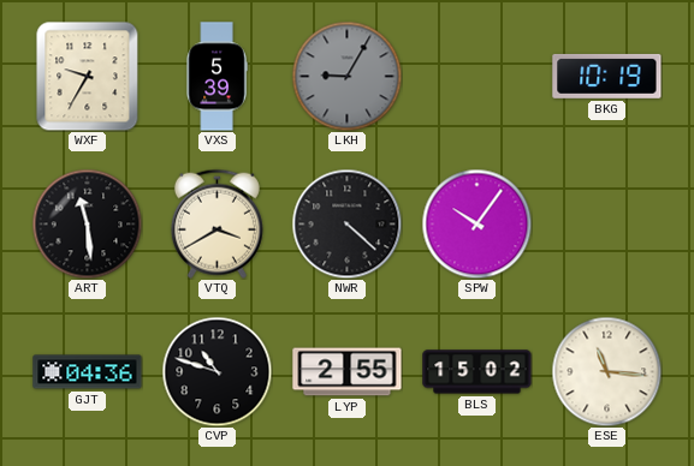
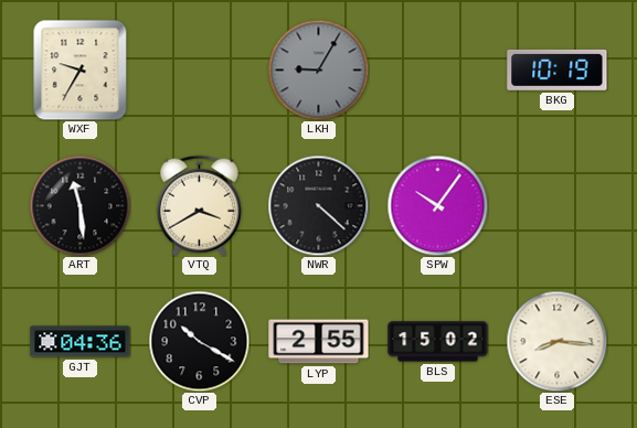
VXS: 5:39 -> none (216, 77)
CVP: 10:48 -> 10:20 (199, 341)
ESE: 11:16 -> 8:16 (556, 341)
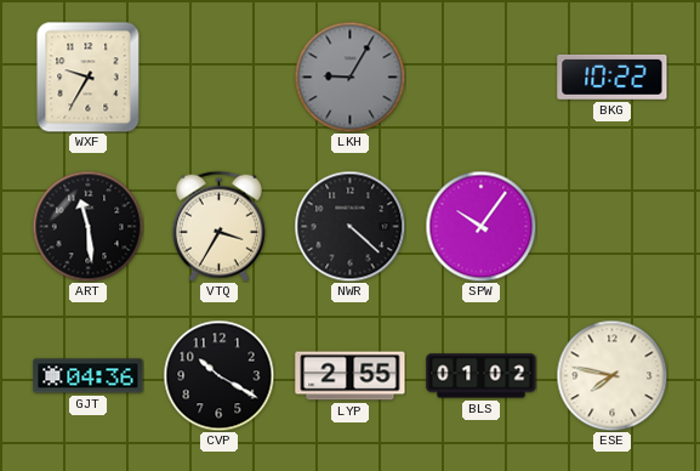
BKG: 10:19 -> 10:22 (613, 76)
VTQ: 3:40 -> 3:35 (218, 226)
BLS: 15:02 -> 01:02 (482, 376)
ESE: 8:16 -> 7:47 (611, 375)
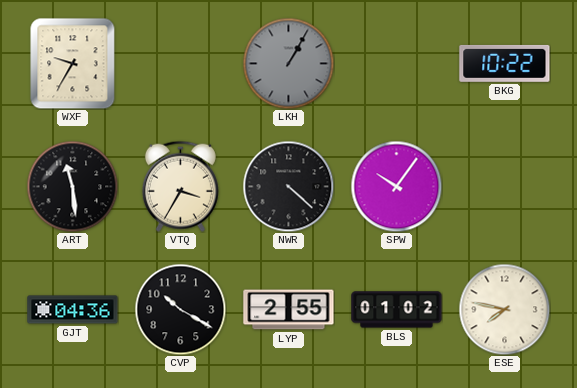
LKH: 9:05 -> 1:05 (288, 63)
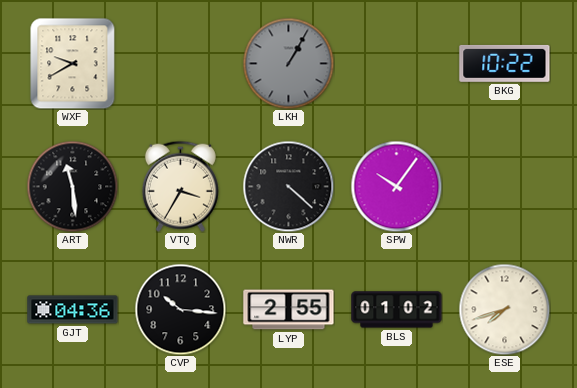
WXF: 9:35 -> 9:40 (73, 63)
CVP: 10:20 -> 10:16 (180, 309)
ESE: 7:47 -> 7:42 (504, 309)
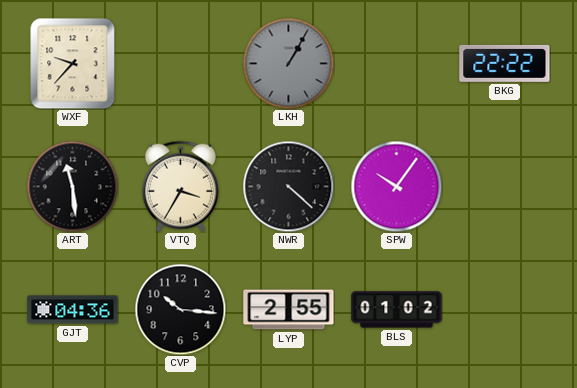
WXF: 9:40 -> 9:37 (73, 63)
BKG: 10:22 -> 22:22 (505, 63)
ESE: 7:42 -> none (504, 309)
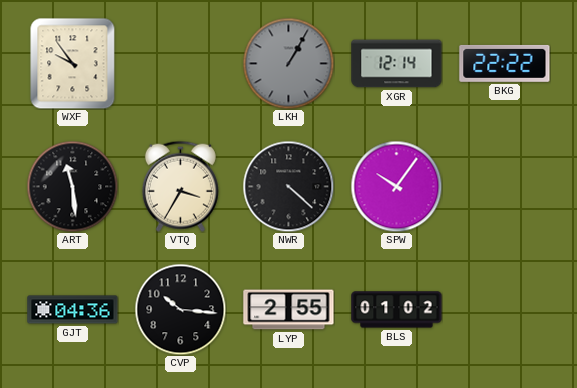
WXF: 9:37 -> 9:54 (73, 63)
XGR: none -> 12:14 (397, 64)
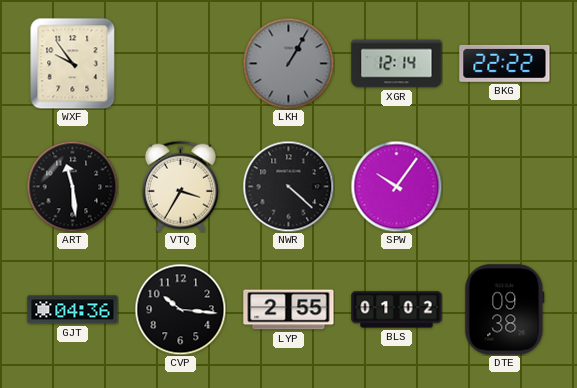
DTE: none -> 09:38 (505, 310)
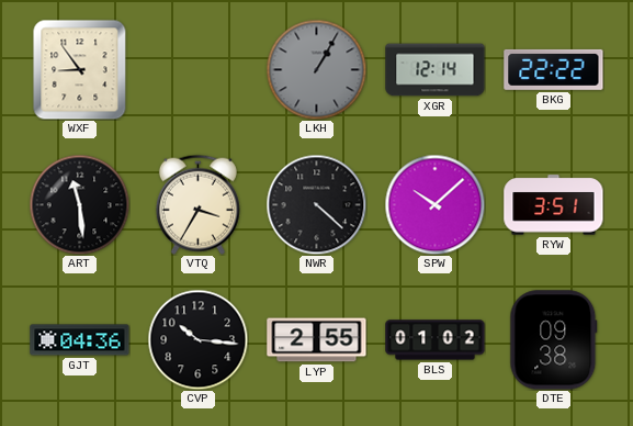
WXF: 9:54 -> 8:54 (80, 69)
SPW: 10:06 -> 10:08 (434, 204)
RYW: none -> 3:51 (554, 205)
